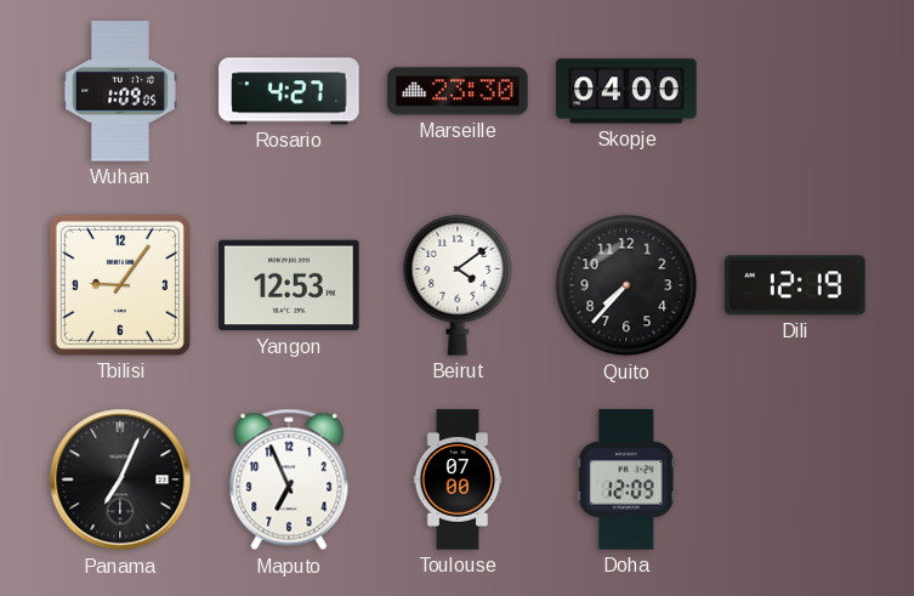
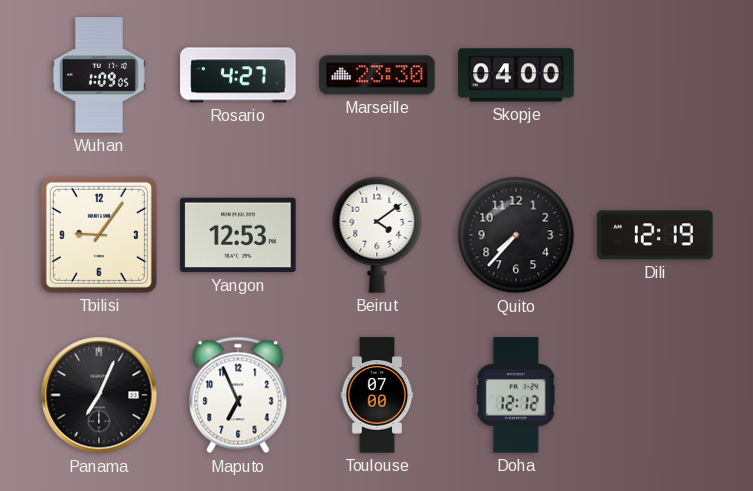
Doha: 12:09 -> 12:12 (516, 395)
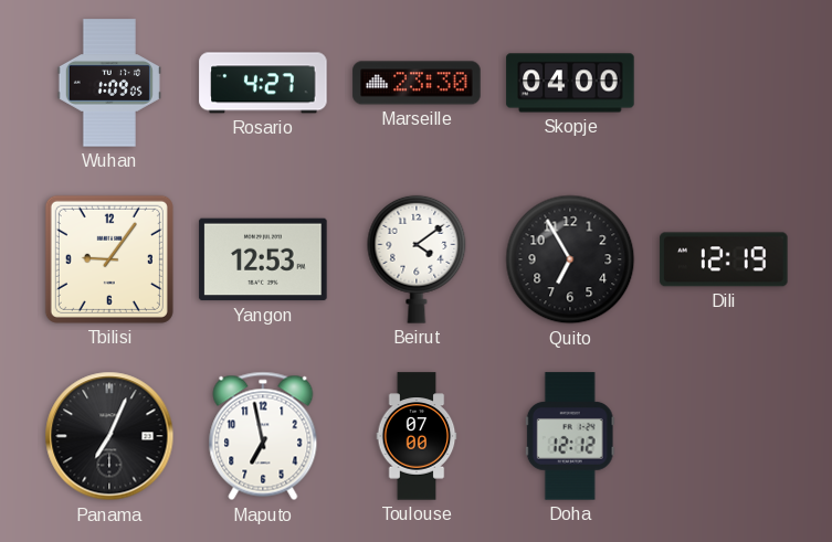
Quito: 7:37 -> 6:55 (570, 259)
Maputo: 6:56 -> 6:58 (263, 436)
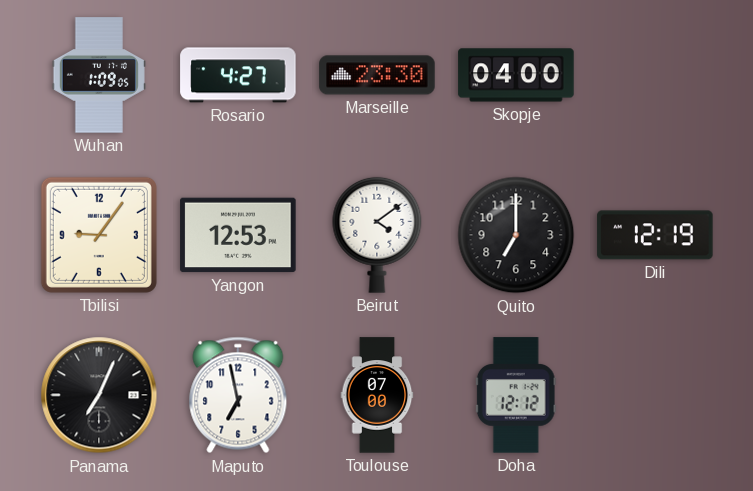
Quito: 6:55 -> 7:00 (516, 235)
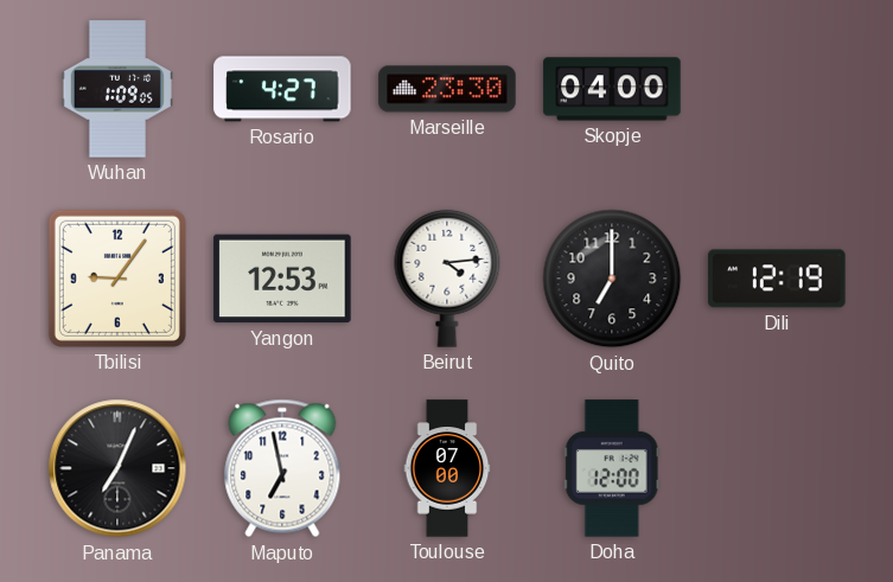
Beirut: 4:09 -> 4:14 (447, 279)
Doha: 12:12 -> 12:00 (612, 468)
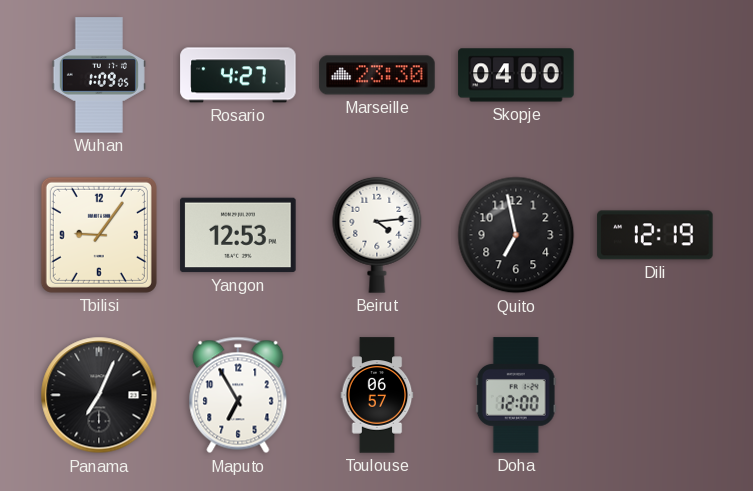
Quito: 7:00 -> 6:58 (516, 235)
Maputo: 6:58 -> 6:55 (238, 395)
Toulouse: 07:00 -> 06:57 (377, 395)
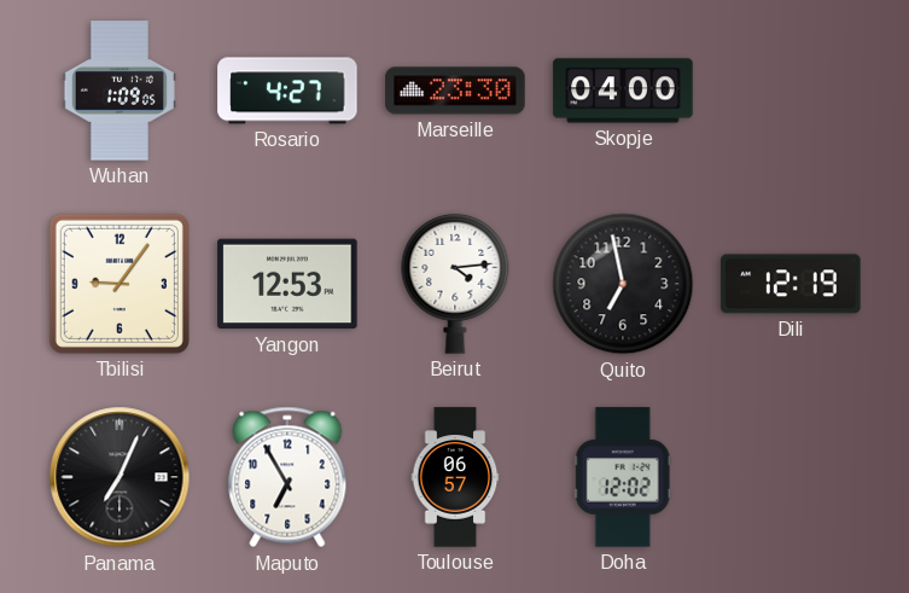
Doha: 12:00 -> 12:02 (623, 477)
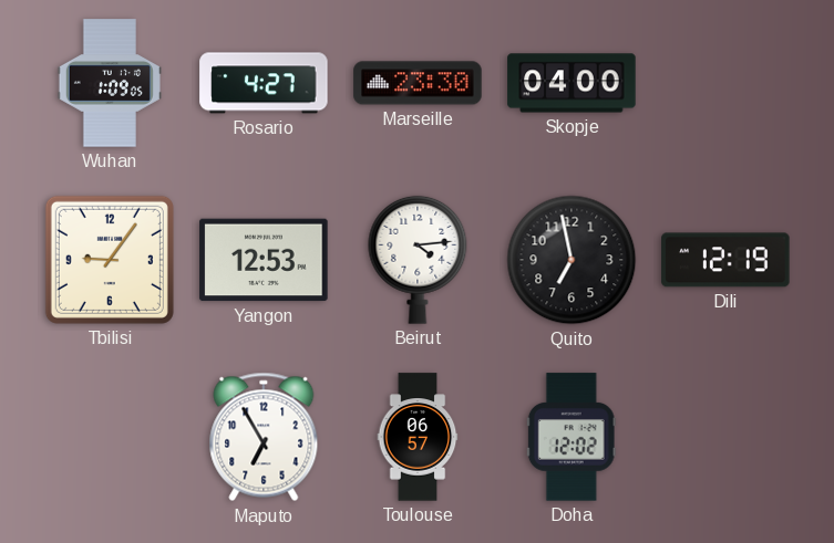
Panama: 7:04 -> none (120, 477)
